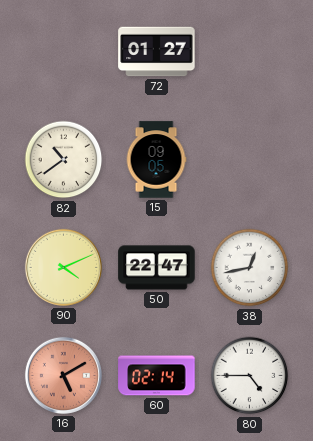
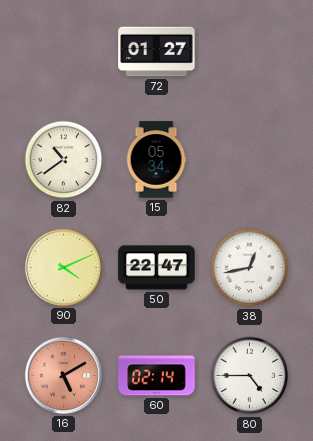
15: 09:05 -> 05:34 (156, 160)
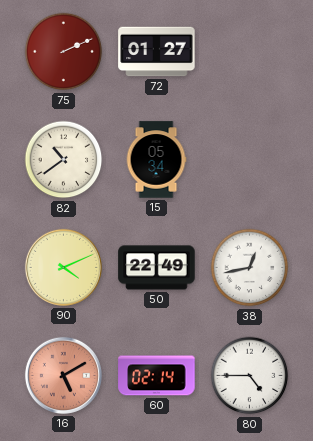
75: none -> 2:11 (64, 52)
50: 22:47 -> 22:49 (157, 268)
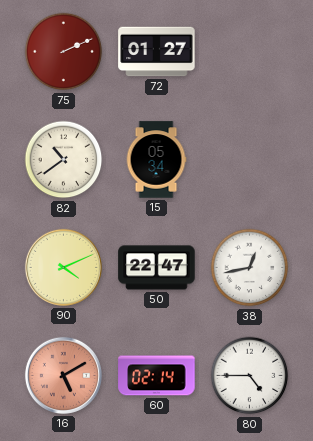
50: 22:49 -> 22:47 (157, 268)
